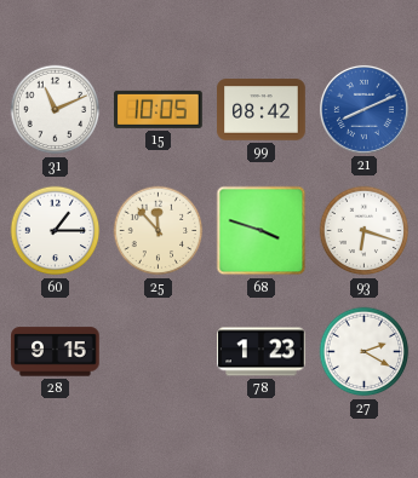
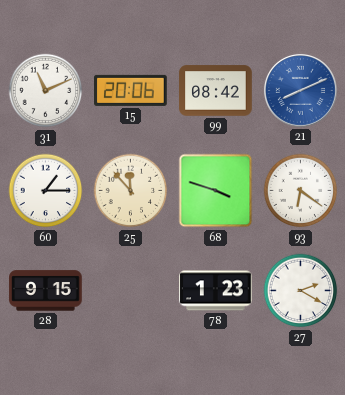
15: 10:05 -> 20:06 (131, 90)
93: 6:18 -> 6:21 (301, 191)
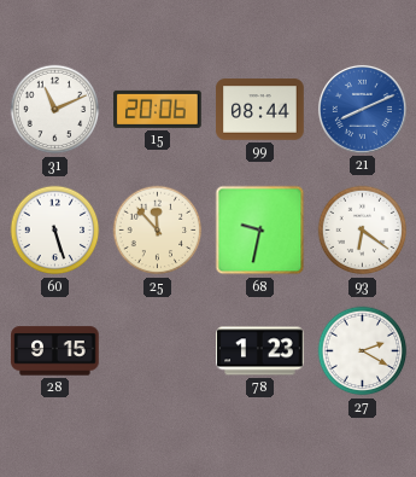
99: 08:42 -> 08:44 (260, 110)
60: 1:15 -> 5:27 (55, 231)
68: 3:48 -> 9:32 (260, 231)
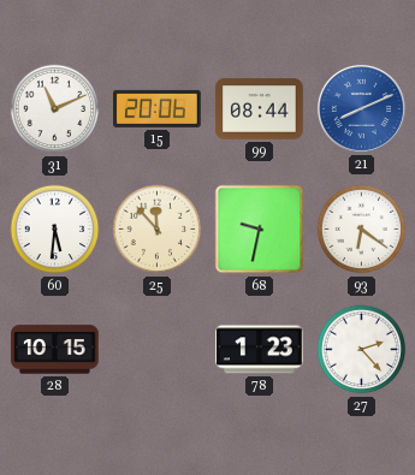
60: 5:27 -> 5:31 (55, 230)
28: 9:15 -> 10:15 (55, 350)
27: 2:20 -> 2:23 (362, 350)
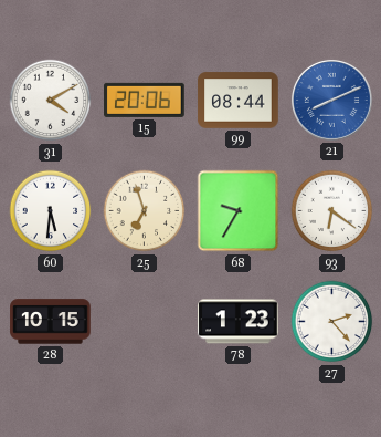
31: 11:11 -> 4:10 (51, 101)
25: 11:53 -> 6:57 (145, 211)
68: 9:32 -> 9:35 (239, 211)
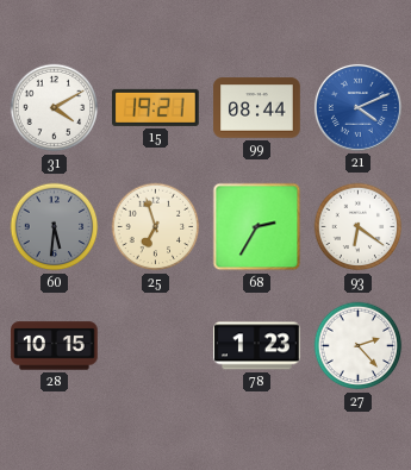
15: 20:06 -> 19:21 (156, 107)
21: 8:11 -> 4:11 (357, 107)
60 dial: white -> grey (55, 227)
68: 9:35 -> 2:35 (257, 227)
